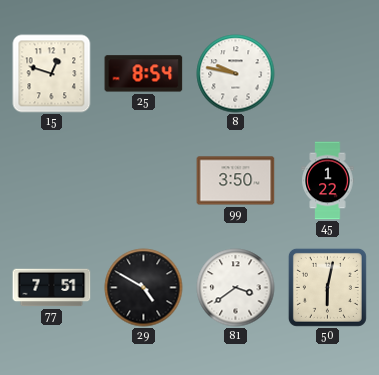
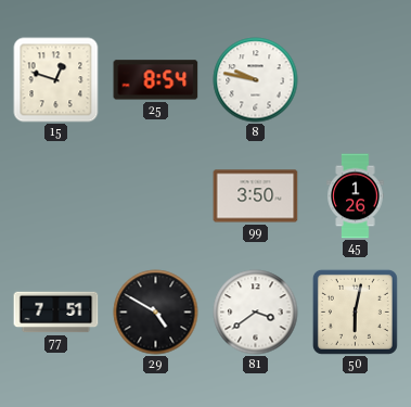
45: 1:22 -> 1:26 (356, 196)
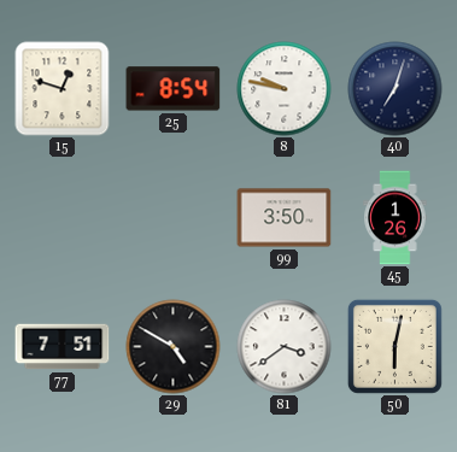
40: none -> 7:03 (396, 89)
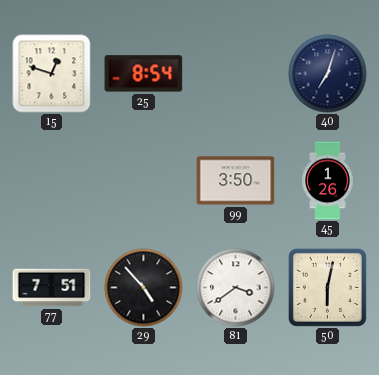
8: 9:47 -> none (285, 89)
29: 4:50 -> 4:53 (144, 288)
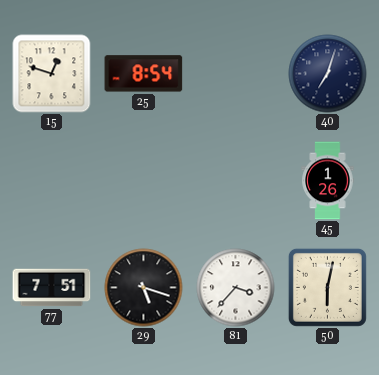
99: 3:50 -> none (236, 181)
29: 4:53 -> 5:18 (144, 288)
81: 3:39 -> 3:37 (236, 288)
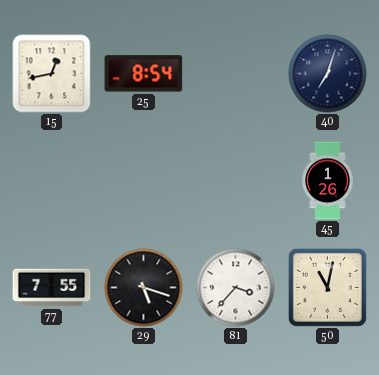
15: 12:48 -> 12:43 (52, 74)
77: 7:51 -> 7:55 (52, 288)
50: 6:02 -> 11:02 (327, 287)
